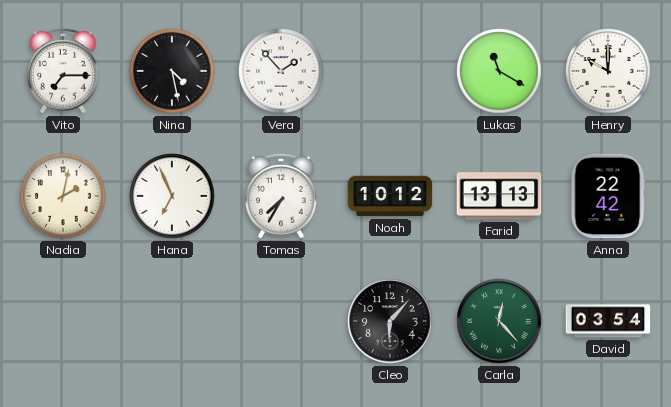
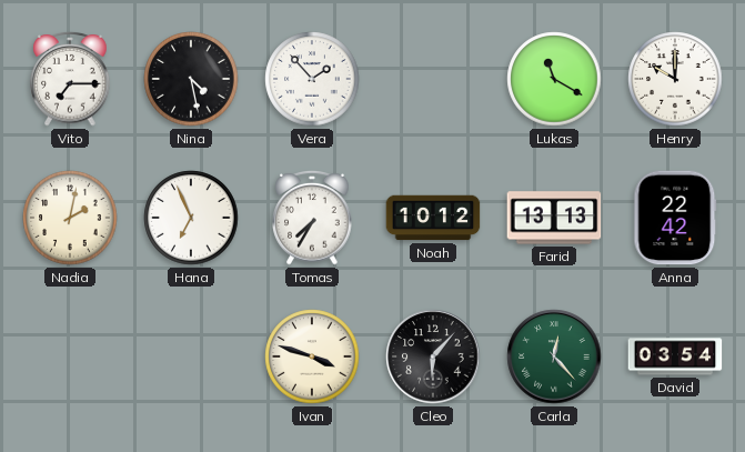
Ivan: none -> 3:48 (312, 356)
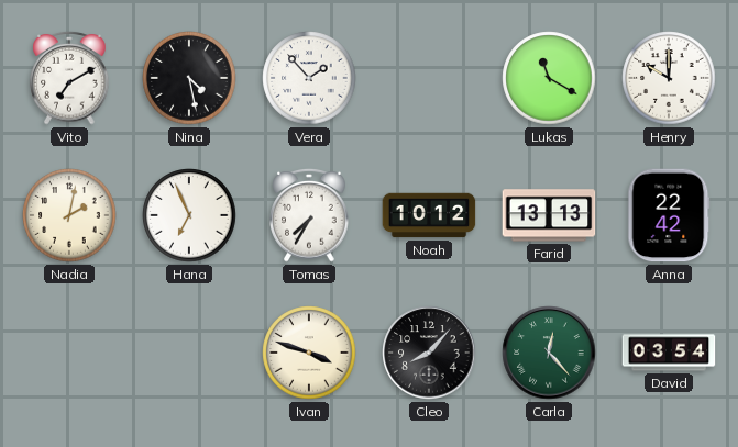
Vito: 7:15 -> 7:10 (69, 78)
Cleo: 6:07 -> 8:07 (429, 353)
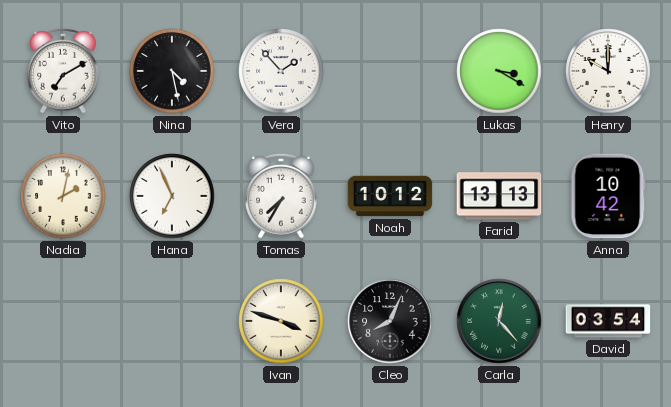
Lukas: 11:20 -> 3:20 (499, 71)
Anna: 22:42 -> 10:42 (608, 196)
Cleo: 8:07 -> 8:04 (390, 321)
